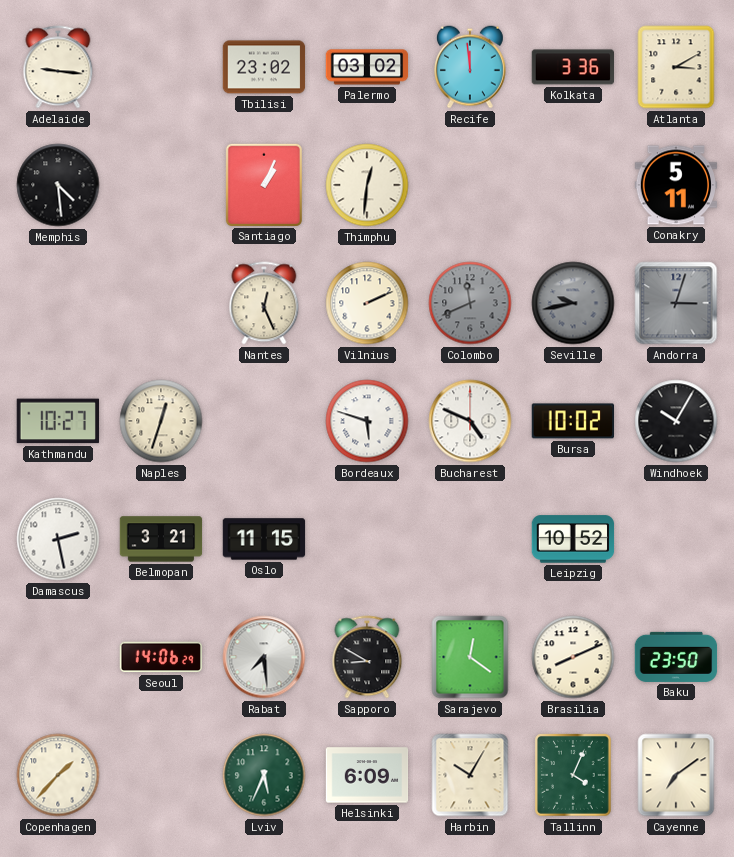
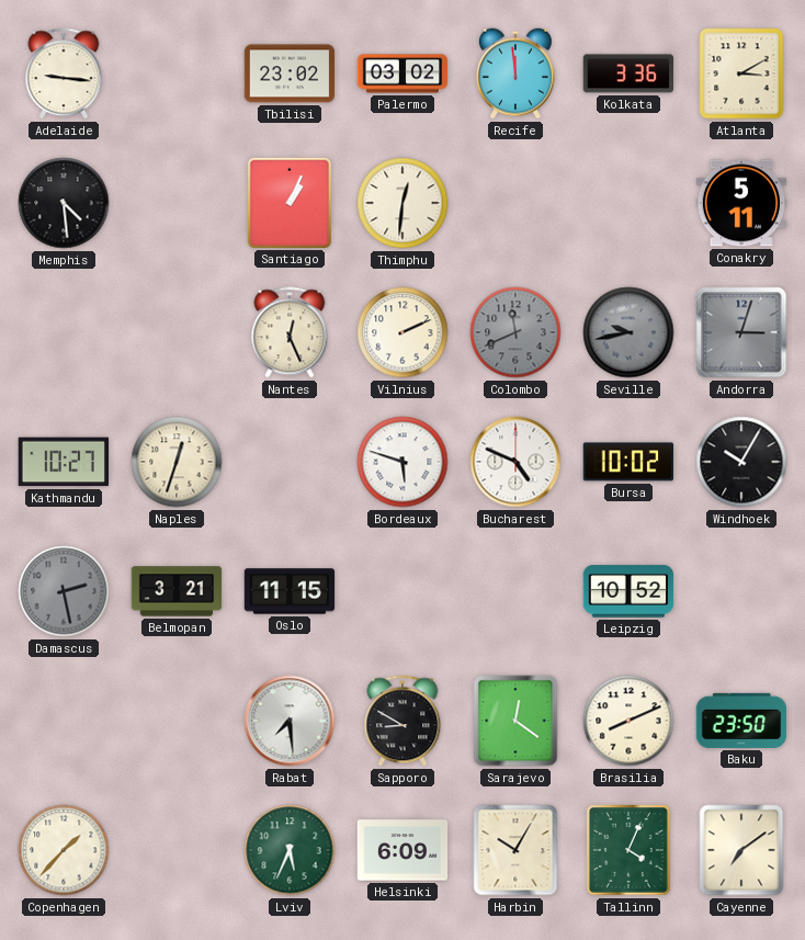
Damascus dial: white -> grey (64, 591)
Seoul: 14:06 -> none (161, 657)
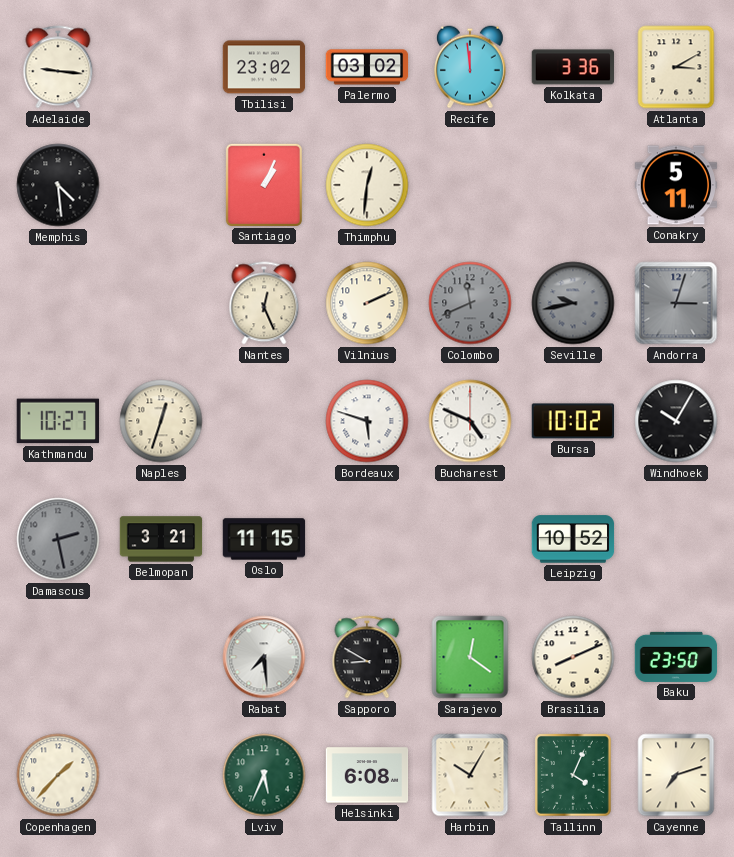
Helsinki: 6:09 -> 6:08 (367, 775)
Cayenne: 7:09 -> 7:12 (676, 775)
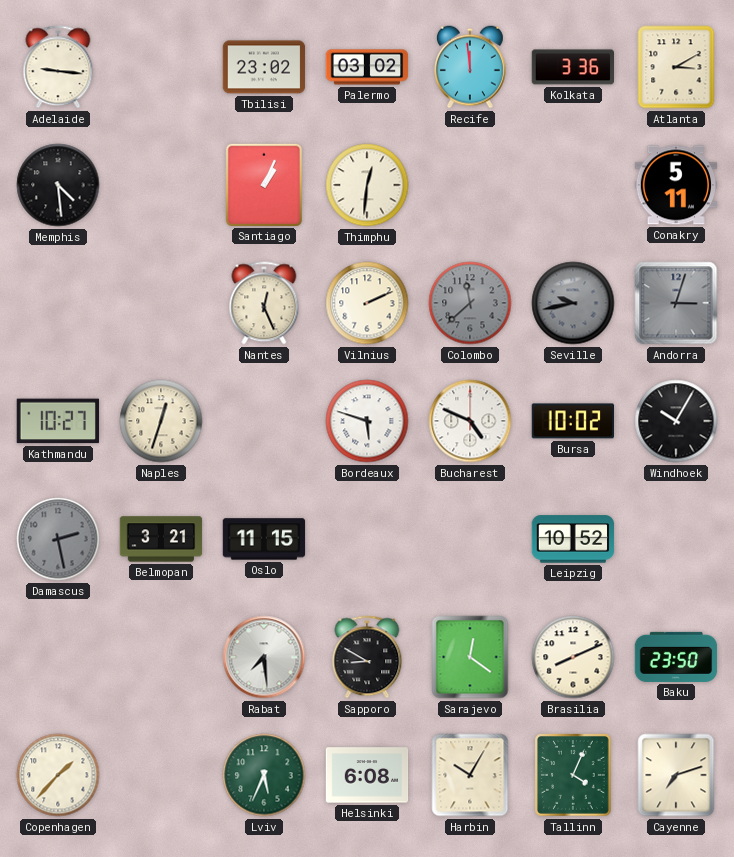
Colombo: 11:41 -> 11:38 (470, 303)
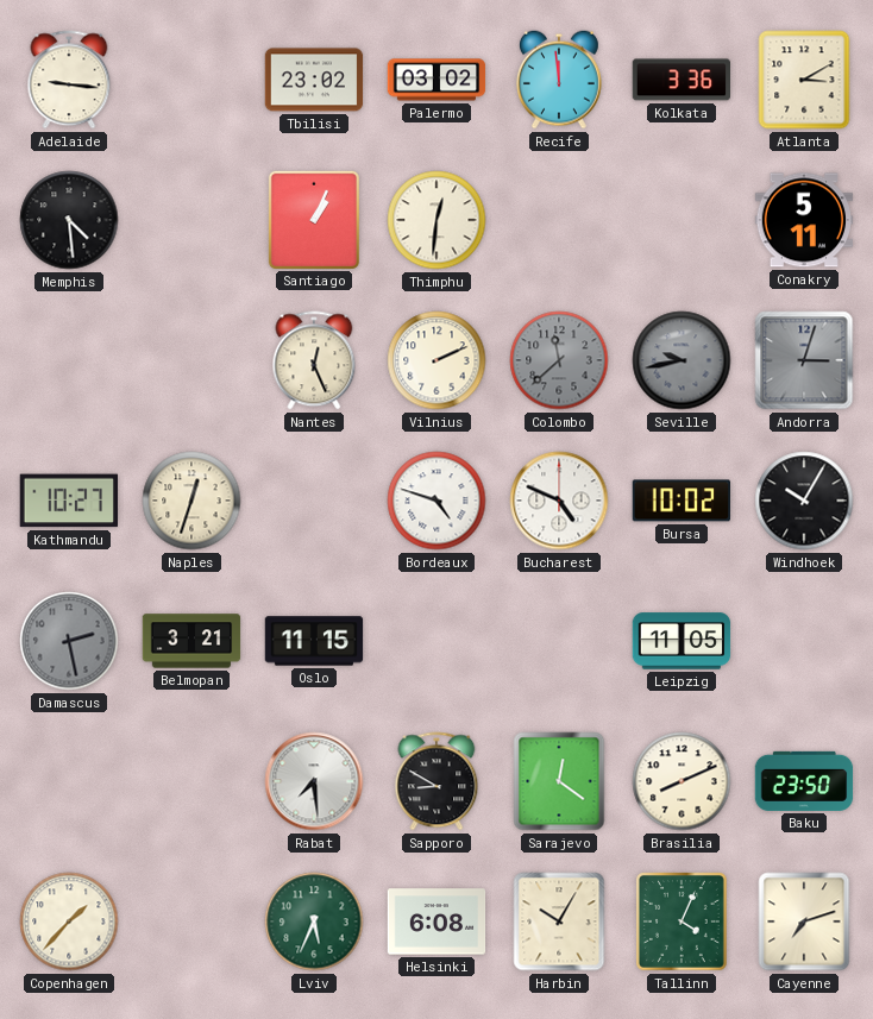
Bordeaux: 5:48 -> 4:48 (436, 501)
Leipzig: 10:52 -> 11:05 (682, 641)
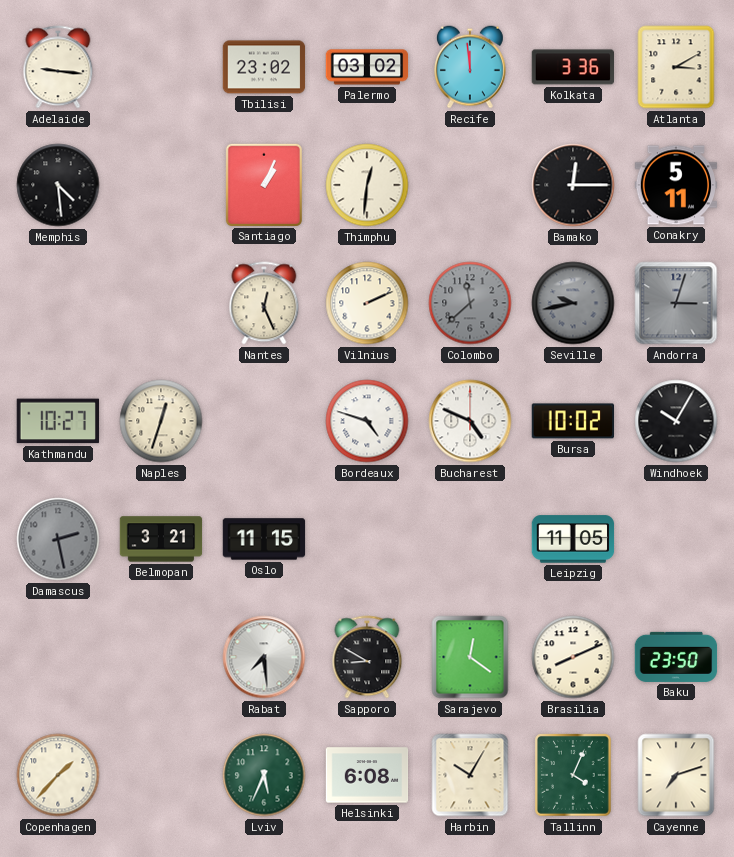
Bamako: none -> 12:15 (573, 185)
